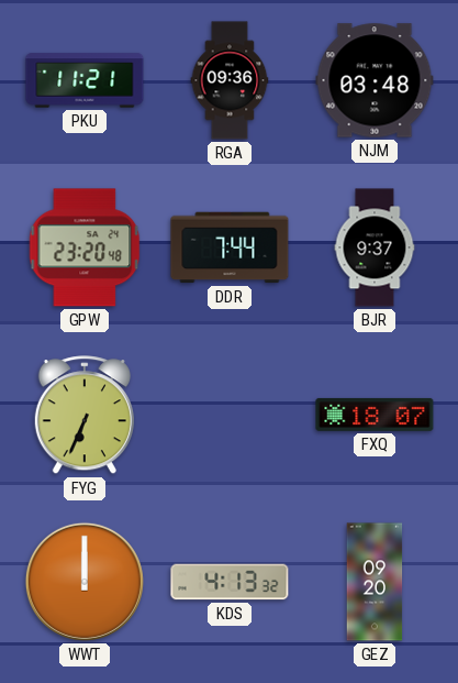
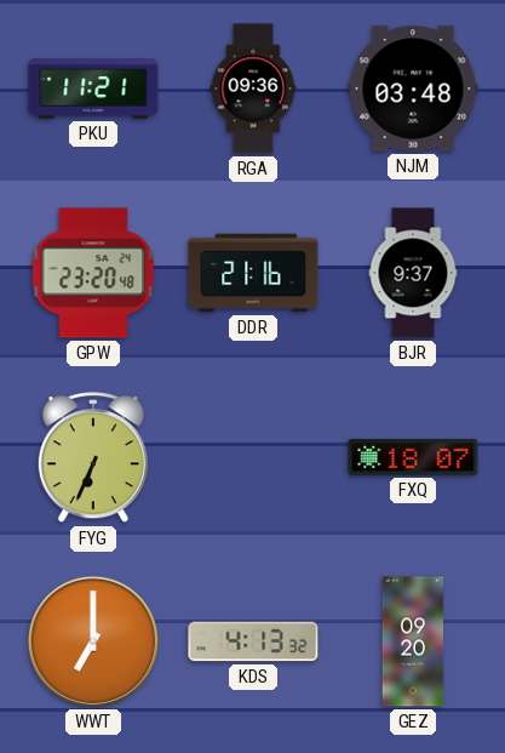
DDR: 7:44 -> 21:16 (253, 273)
WWT: 12:00 -> 7:00 (93, 641)
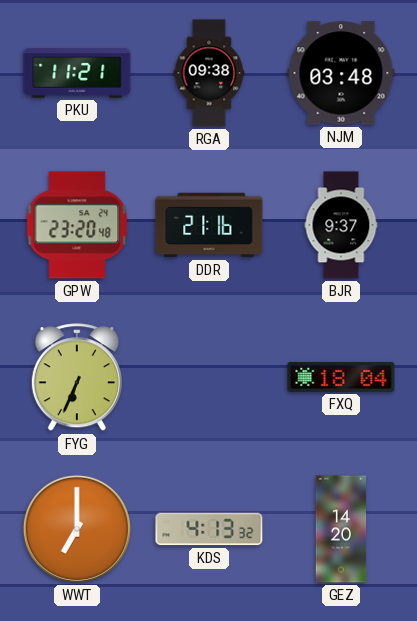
RGA: 09:36 -> 09:38 (209, 73)
FXQ: 18:07 -> 18:04 (341, 377)
GEZ: 09:20 -> 14:20 (341, 529)
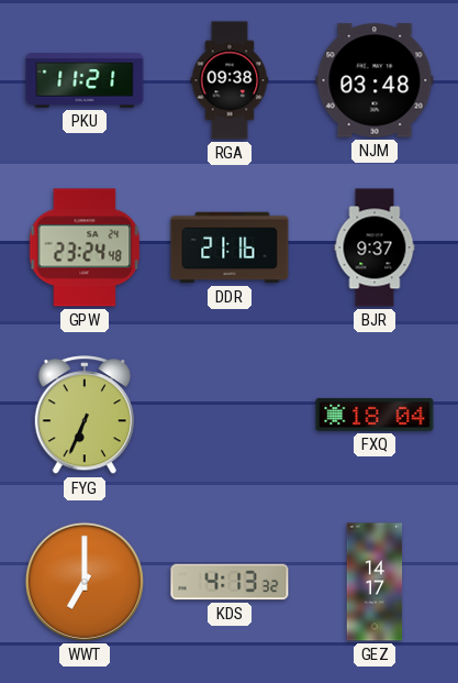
GPW: 23:20 -> 23:24 (85, 247)
GEZ: 14:20 -> 14:17 (375, 582)
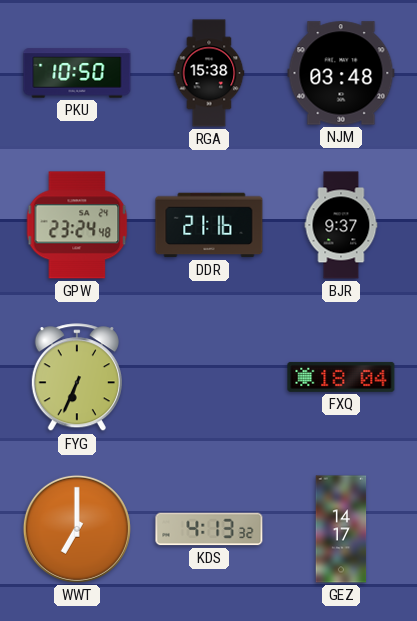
PKU: 11:21 -> 10:50 (77, 73)
RGA: 09:38 -> 15:38 (209, 73)
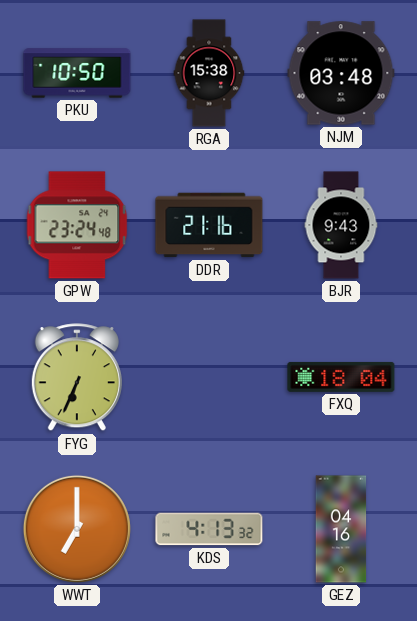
BJR: 9:37 -> 9:43 (341, 225)
GEZ: 14:17 -> 04:16 (341, 529)
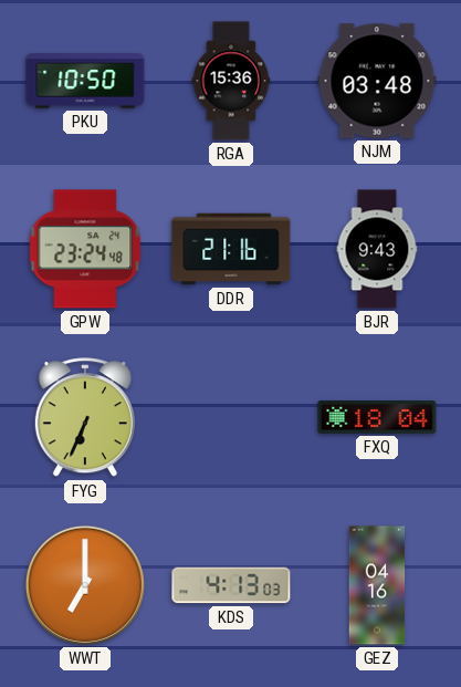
RGA: 15:38 -> 15:36 (231, 81)
KDS: 4:13:32 -> 4:13:03 (231, 585)
